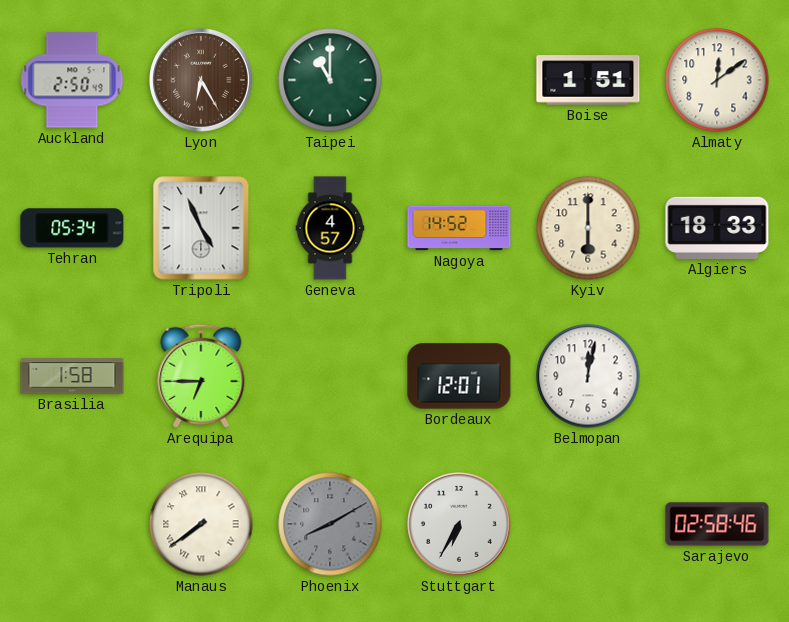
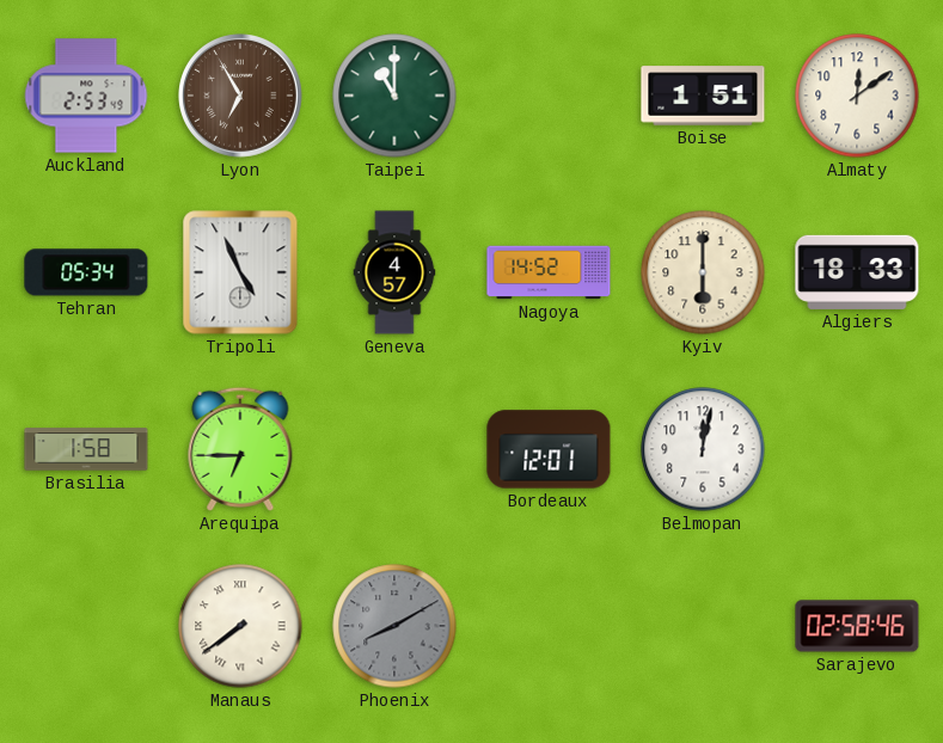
Auckland: 2:50 -> 2:53 (86, 96)
Lyon: 6:25 -> 6:55 (241, 97)
Stuttgart: 6:35 -> none (460, 525)
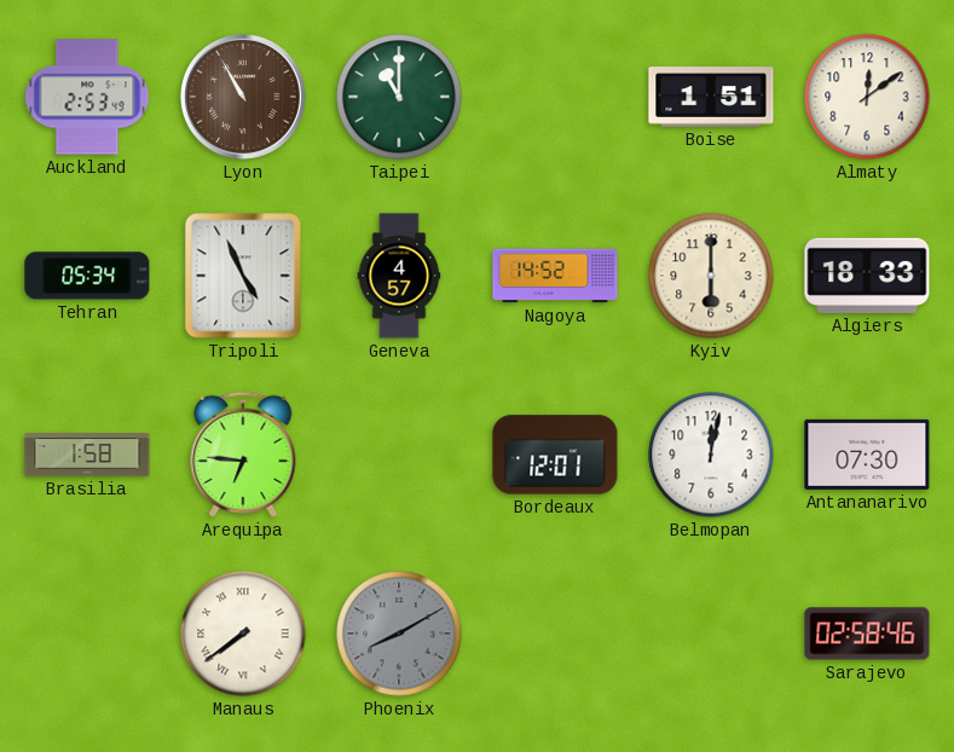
Lyon: 6:55 -> 10:55 (244, 98)
Arequipa: 6:45 -> 6:46 (243, 455)
Antananarivo: none -> 07:30 (867, 455)
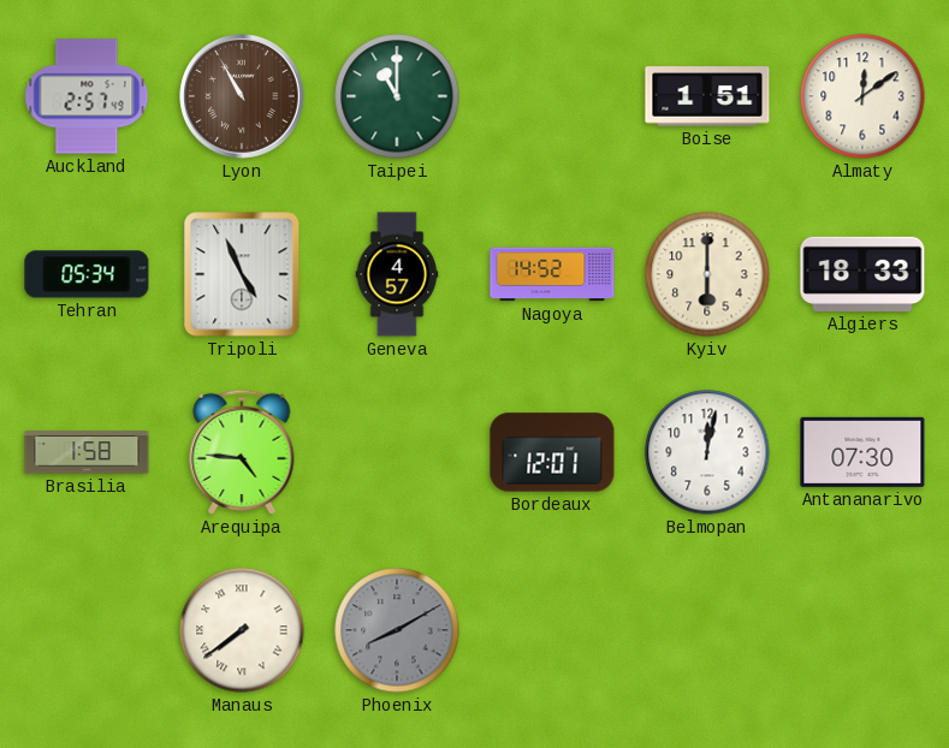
Auckland: 2:53 -> 2:57 (87, 96)
Arequipa: 6:46 -> 4:46 (242, 452)
Sarajevo: 02:58 -> none (867, 634)
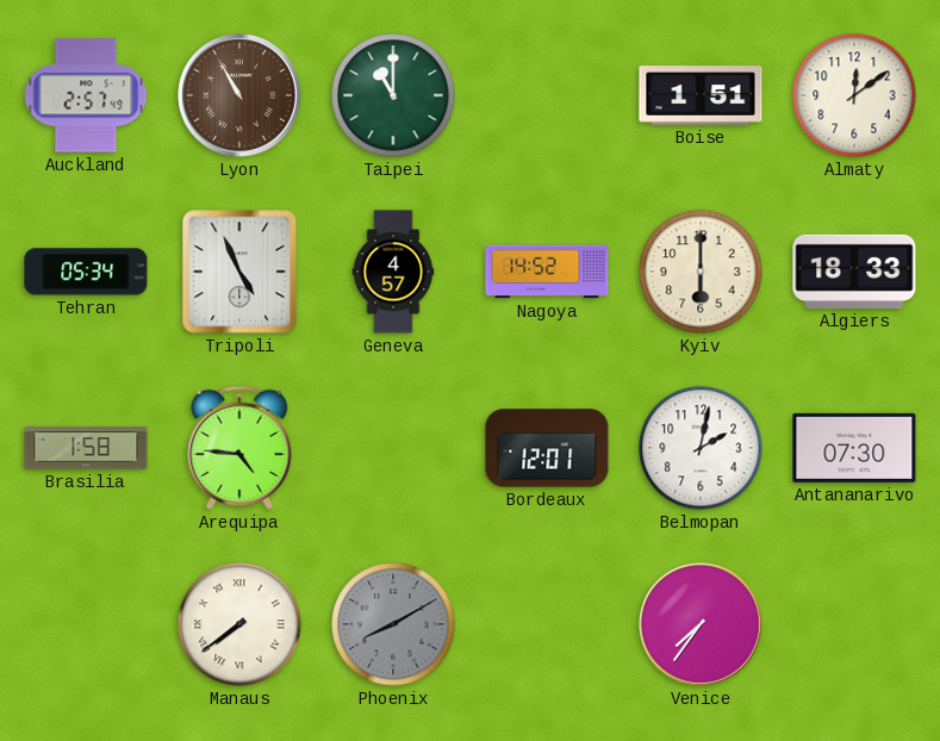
Belmopan: 12:02 -> 2:02 (701, 448)
Venice: none -> 7:36 (702, 625)
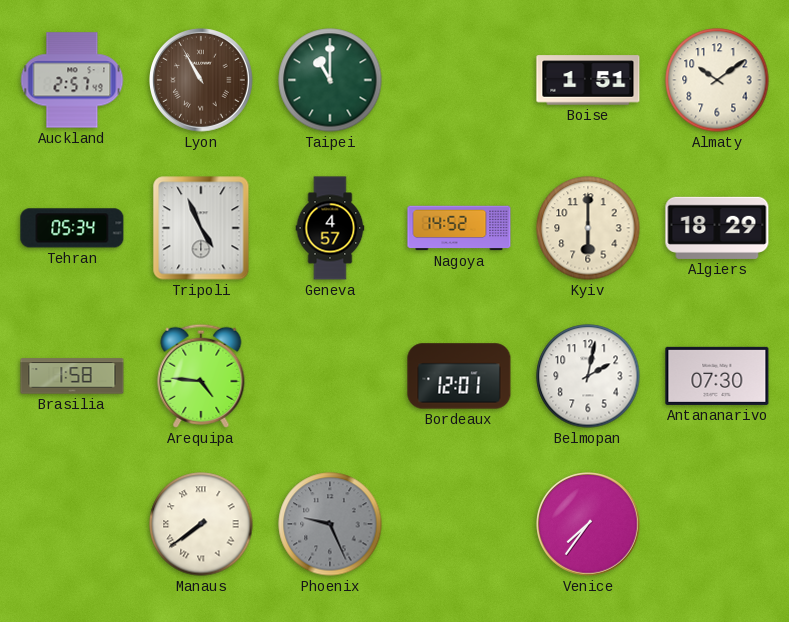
Almaty: 12:09 -> 10:09 (717, 80)
Algiers: 18:33 -> 18:29 (717, 228)
Phoenix: 8:10 -> 9:26 (330, 524)
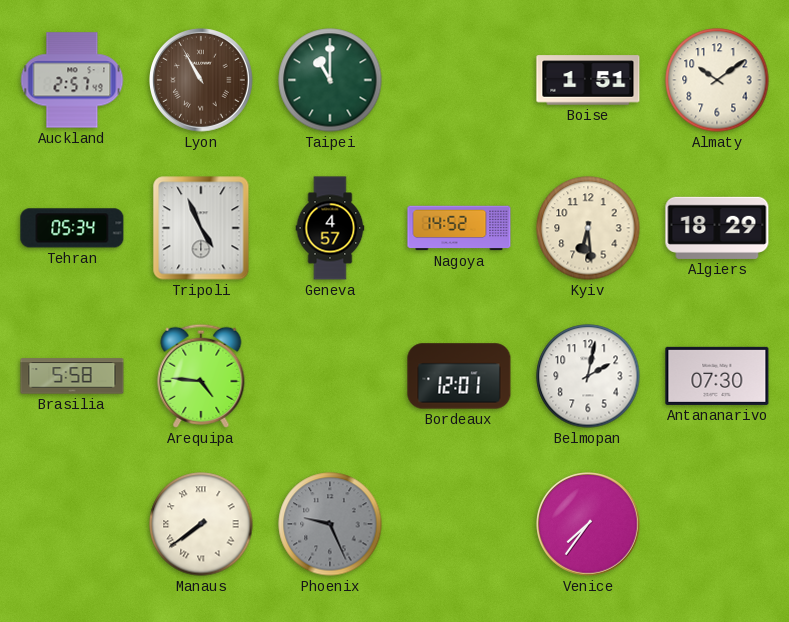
Kyiv: 6:00 -> 6:29 (588, 228)
Brasilia: 1:58 -> 5:58 (72, 376)
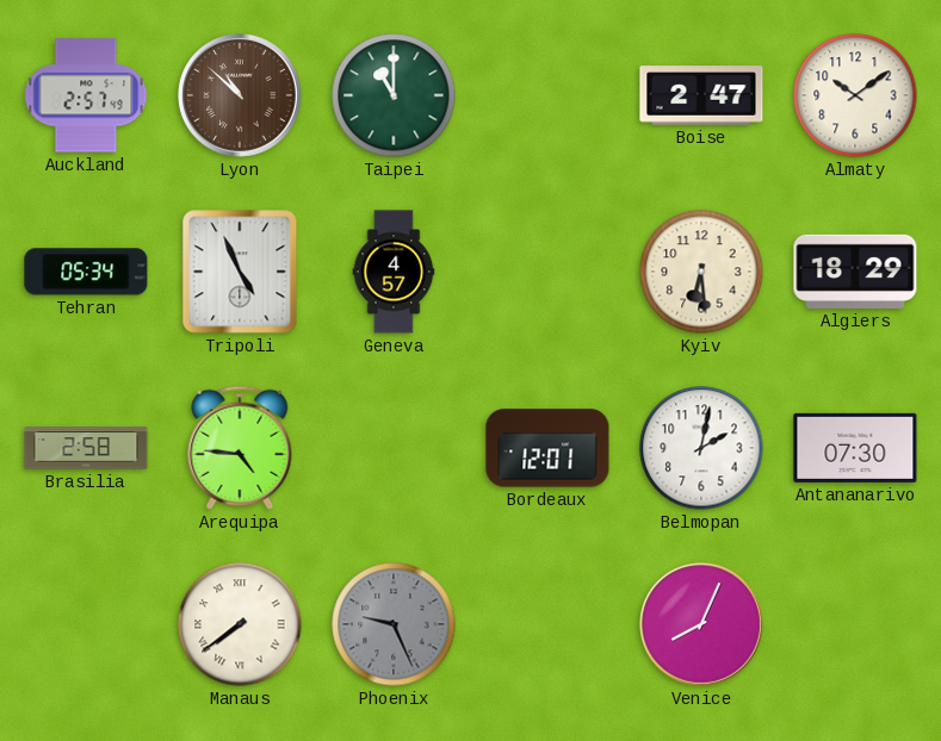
Lyon: 10:55 -> 10:52 (241, 96)
Boise: 1:51 -> 2:47 (701, 95)
Nagoya: 14:52 -> none (459, 228)
Brasilia: 5:58 -> 2:58 (86, 448)
Venice: 7:36 -> 8:04 (702, 625)
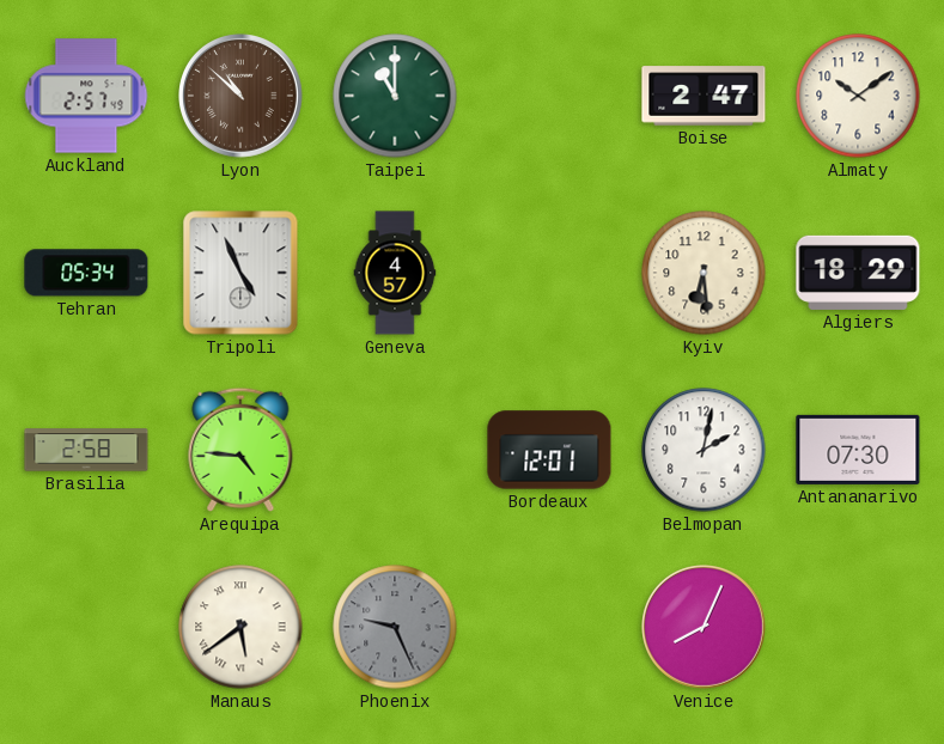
Manaus: 7:39 -> 5:39 (240, 627)
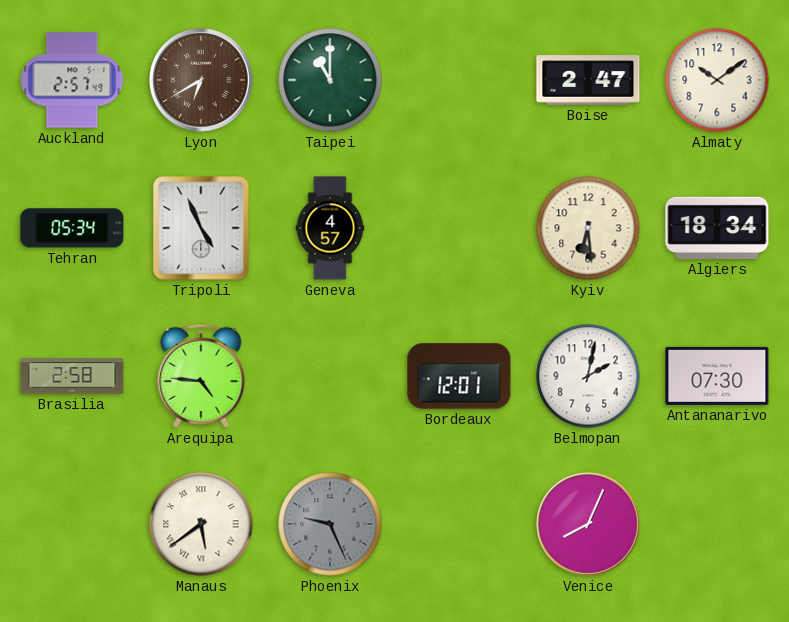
Lyon: 10:52 -> 6:40 (202, 81)
Algiers: 18:29 -> 18:34 (717, 228)
